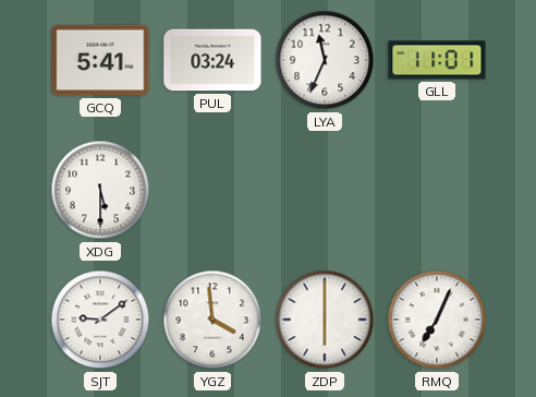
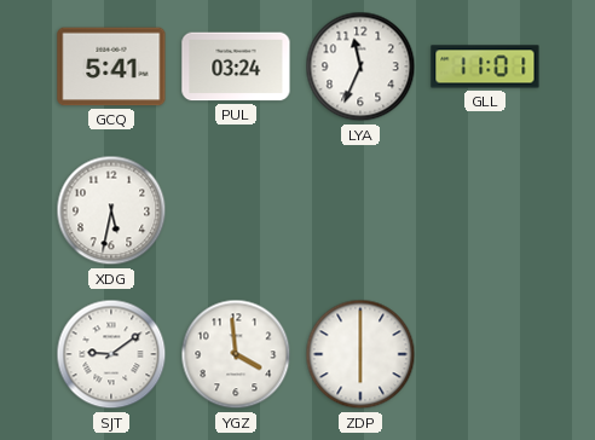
XDG: 5:30 -> 5:32 (111, 210)
RMQ: 7:04 -> none (437, 320)
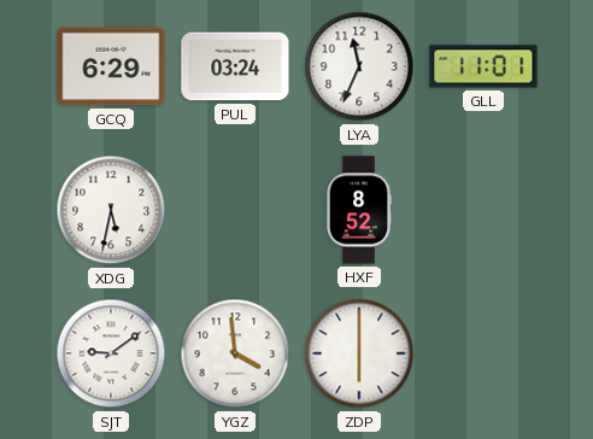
GCQ: 5:41 -> 6:29 (111, 66)
HXF: none -> 8:52 (358, 210)
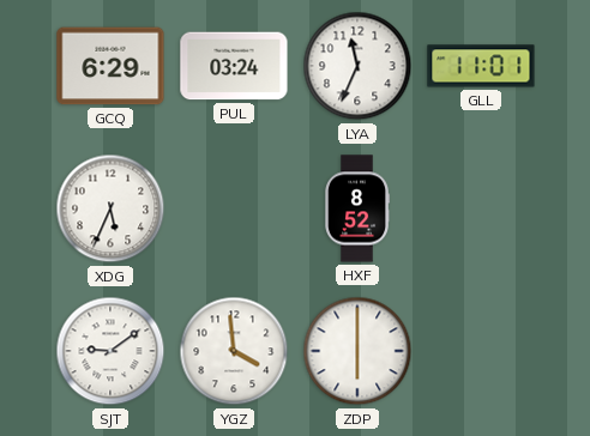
XDG: 5:32 -> 5:34 (110, 208)
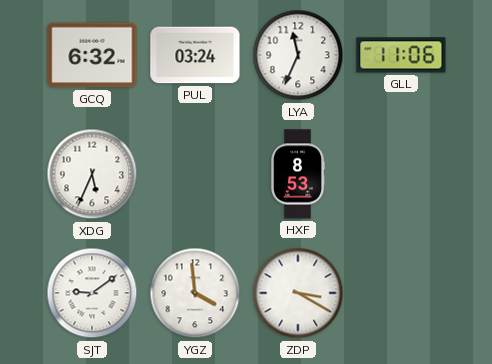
GCQ: 6:29 -> 6:32 (92, 55)
GLL: 11:01 -> 11:06 (401, 55)
HXF: 8:52 -> 8:53 (297, 174)
ZDP: 6:00 -> 3:20 (298, 293)
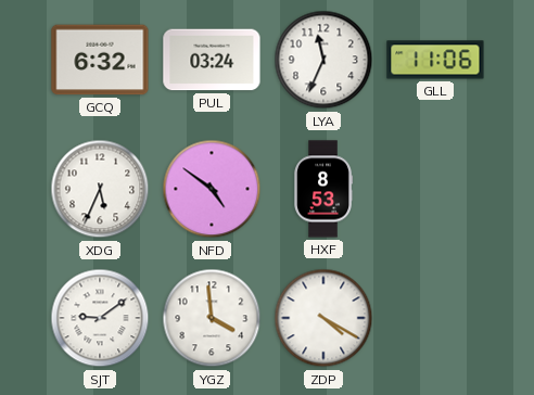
NFD: none -> 4:51 (212, 189)
ZDP: 3:20 -> 4:20 (323, 318)
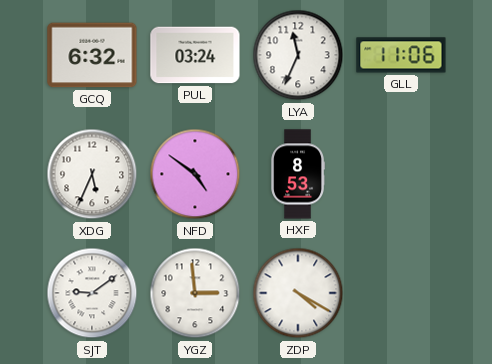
YGZ: 3:59 -> 2:59 (195, 293)
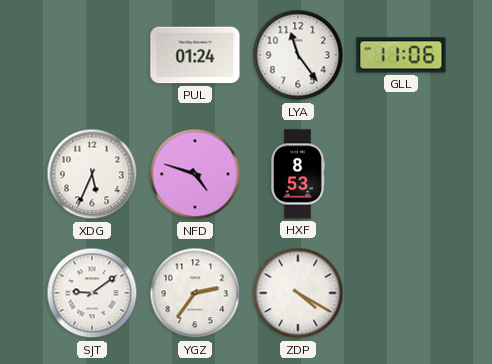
GCQ: 6:32 -> none (92, 55)
PUL: 03:24 -> 01:24 (195, 55)
LYA: 11:34 -> 11:24 (298, 55)
NFD: 4:51 -> 4:48 (195, 174)
YGZ: 2:59 -> 2:36 (195, 293)
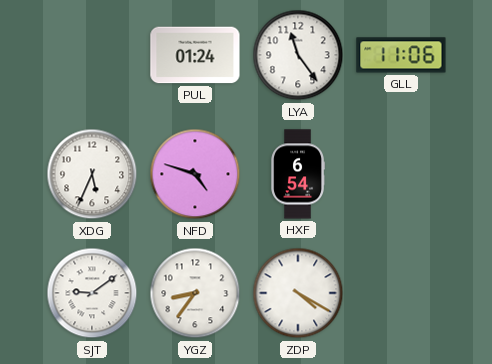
HXF: 8:53 -> 6:54 (297, 174)
YGZ: 2:36 -> 8:36 (195, 293)
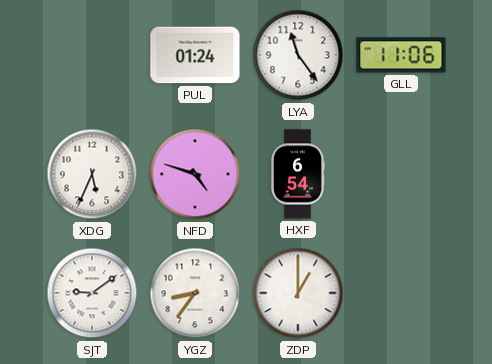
ZDP: 4:20 -> 1:00 (298, 293)
